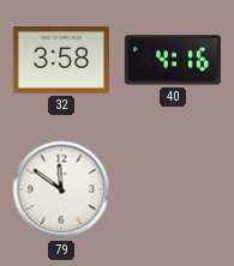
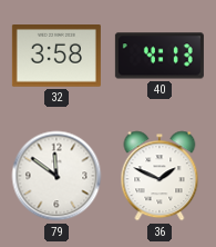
40: 4:16 -> 4:13 (160, 56)
36: none -> 1:49 (160, 176)
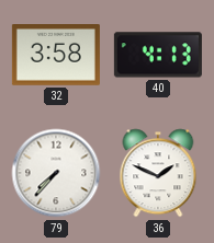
79: 11:51 -> 7:37 (56, 173)
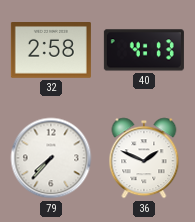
32: 3:58 -> 2:58 (51, 51)
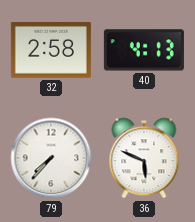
36: 1:49 -> 5:49 (144, 158)
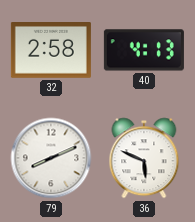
79: 7:37 -> 8:11 (51, 158)
